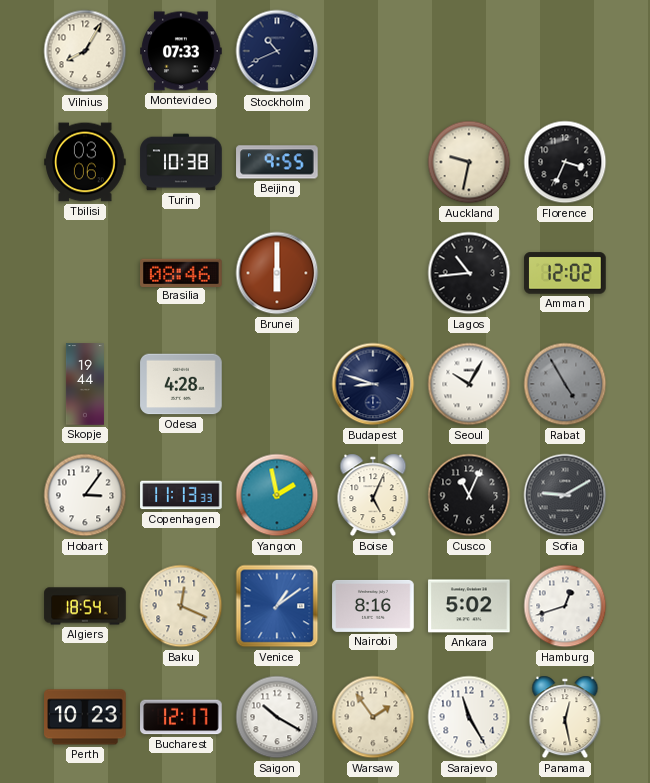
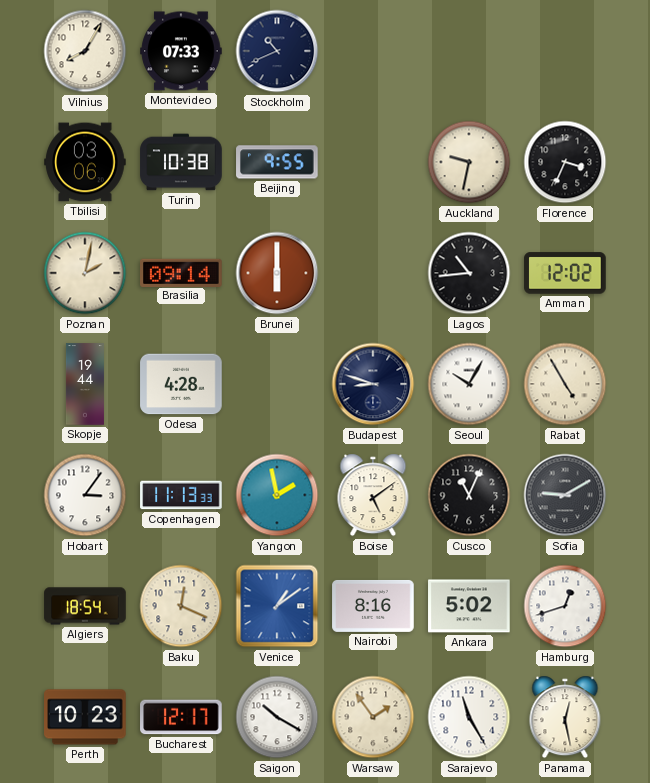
Poznan: none -> 2:02 (85, 273)
Brasilia: 08:46 -> 09:14 (181, 272)
Rabat dial: grey -> cream (565, 384)
Boise: 5:04 -> 5:09 (373, 495)
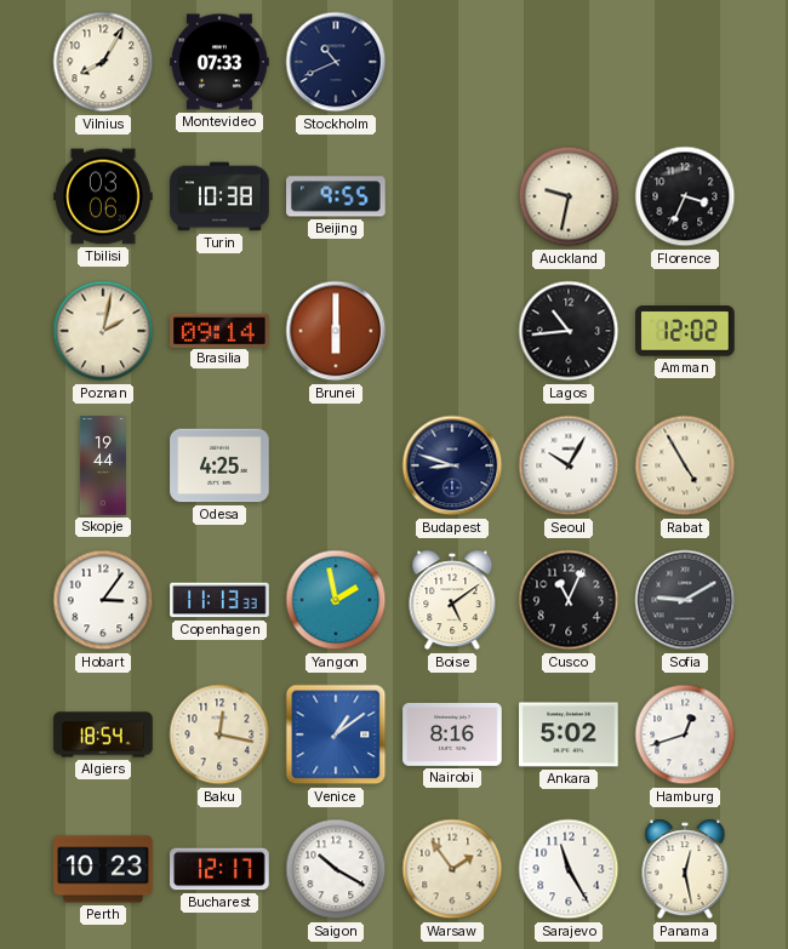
Odesa: 4:28 -> 4:25 (219, 465)
Baku: 12:19 -> 12:17 (219, 734)
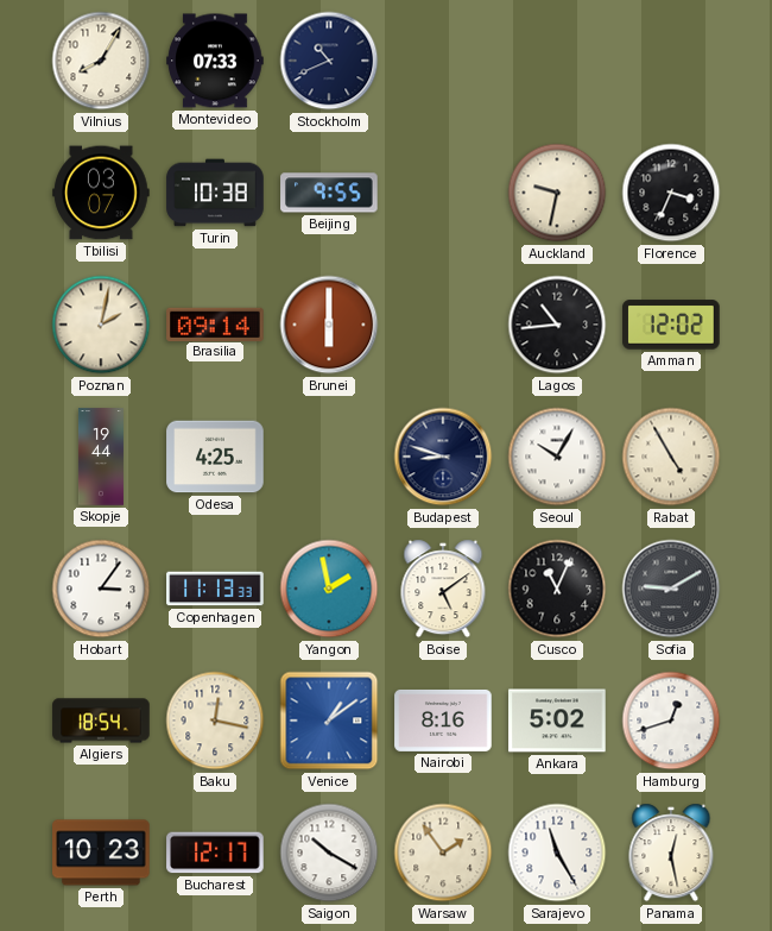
Tbilisi: 03:06 -> 03:07 (101, 193)
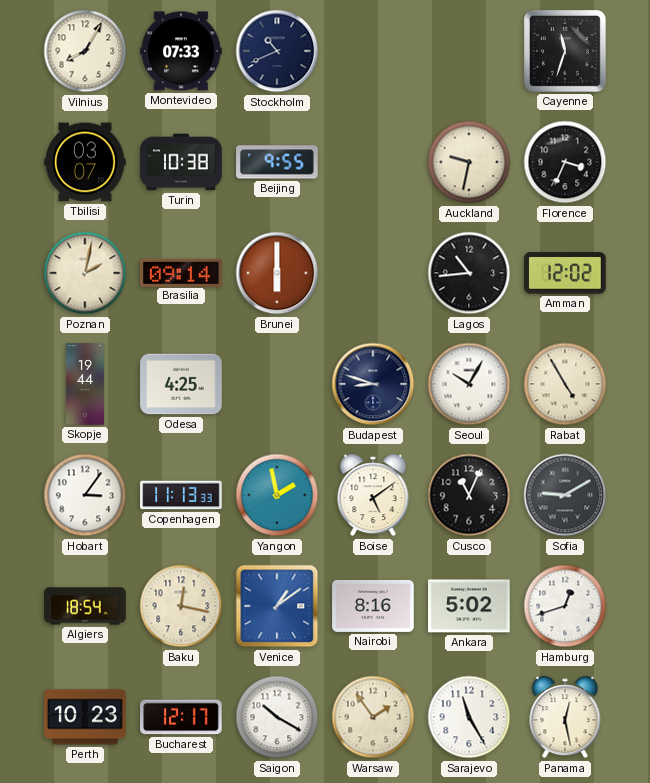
Cayenne: none -> 11:33 (565, 51)
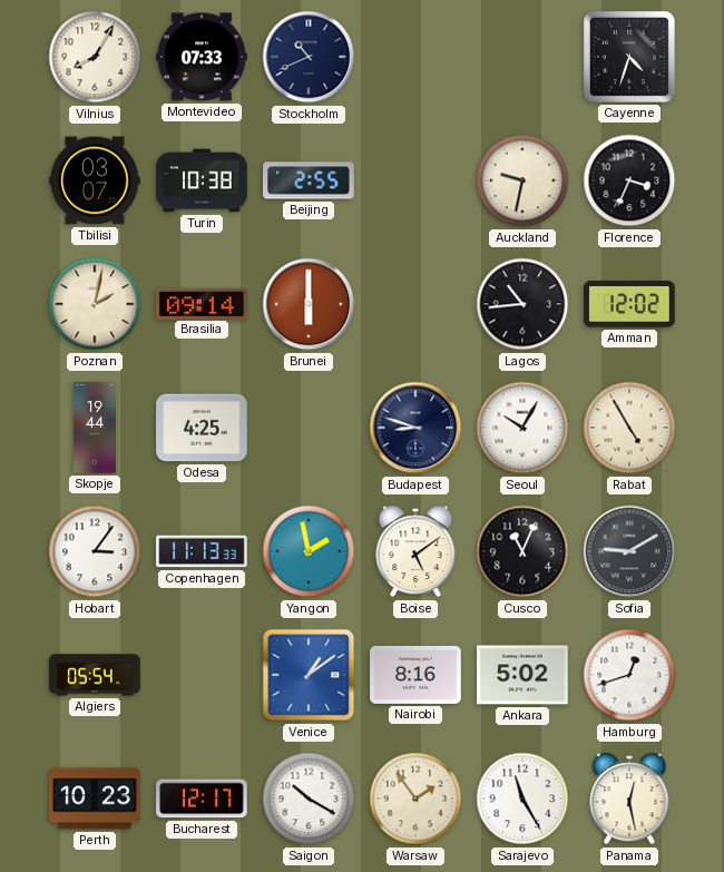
Cayenne: 11:33 -> 4:33 (629, 57)
Beijing: 9:55 -> 2:55 (309, 180)
Algiers: 18:54 -> 05:54 (95, 675)
Baku: 12:17 -> none (181, 606)
